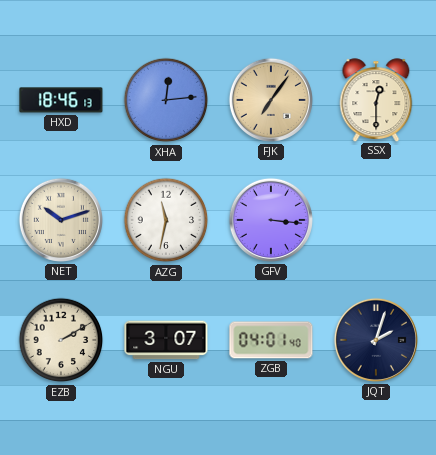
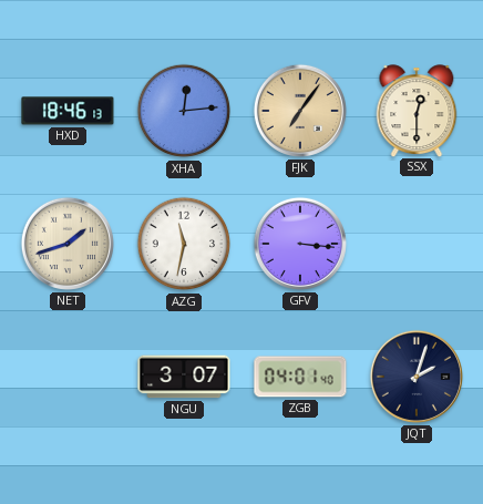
NET: 10:12 -> 1:42 (68, 244)
EZB: 2:10 -> none (61, 340)
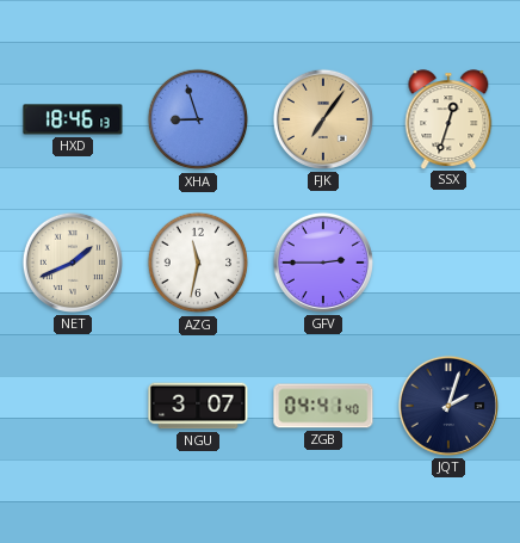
XHA: 12:14 -> 8:57 (198, 119)
SSX: 12:30 -> 12:33 (448, 119)
NET: 1:42 -> 1:41 (73, 263)
GFV: 3:16 -> 2:45 (323, 263)
ZGB: 04:01 -> 04:41 (323, 406)
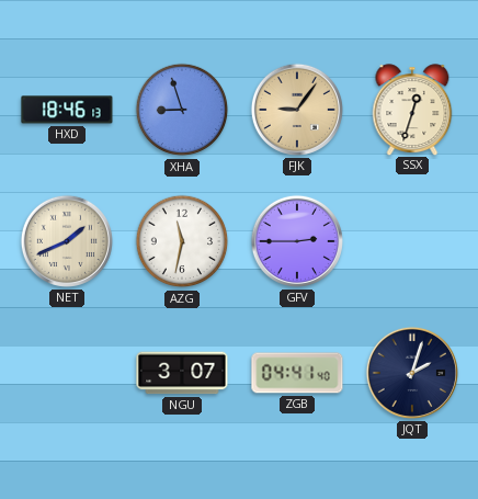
FJK: 7:06 -> 9:06 (297, 110)
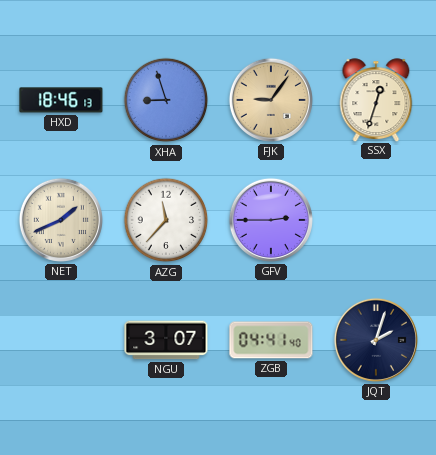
AZG: 11:32 -> 11:37 (166, 220)
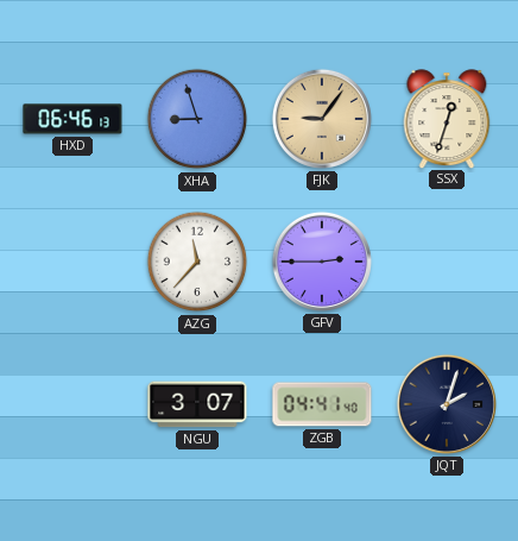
HXD: 18:46 -> 06:46 (72, 119)
NET: 1:41 -> none (61, 220)
